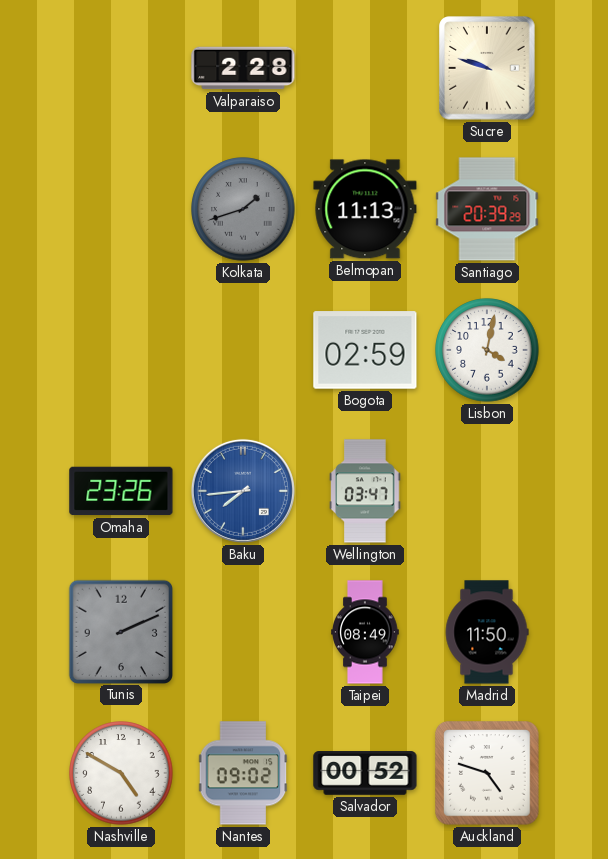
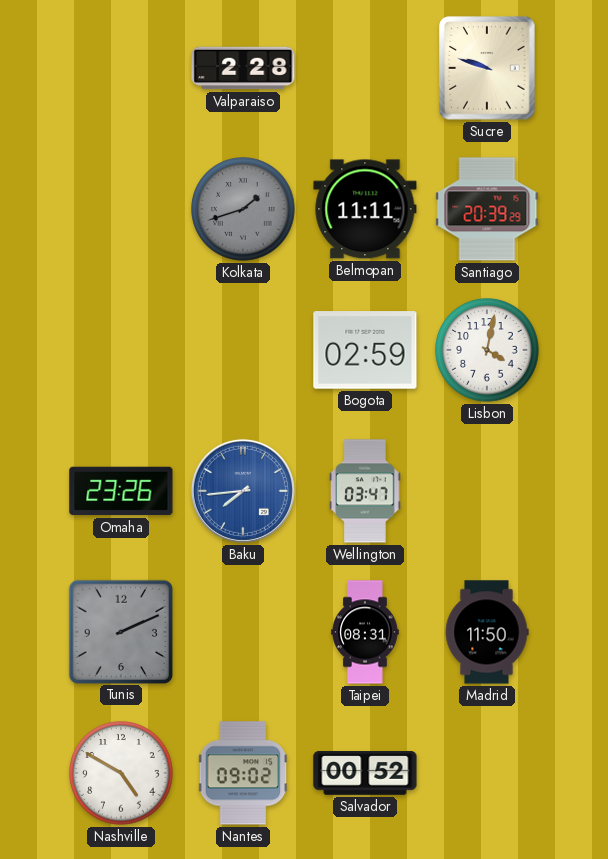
Belmopan: 11:13 -> 11:11 (365, 209)
Taipei: 08:49 -> 08:31 (365, 632)
Auckland: 4:48 -> none (487, 773)
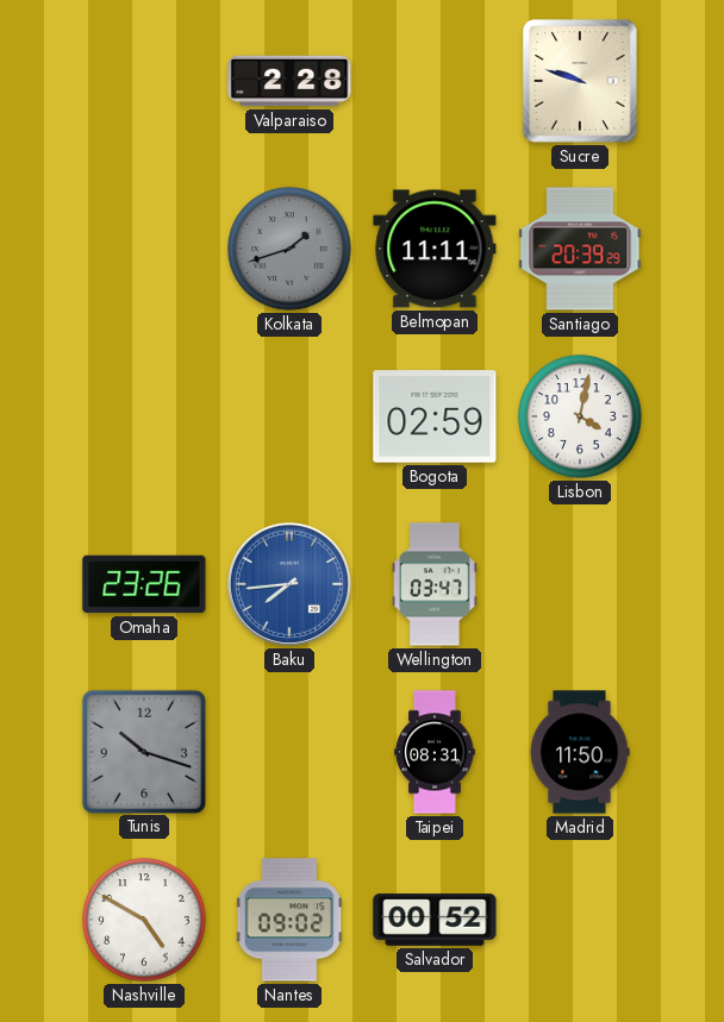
Tunis: 2:11 -> 10:18 (143, 751)
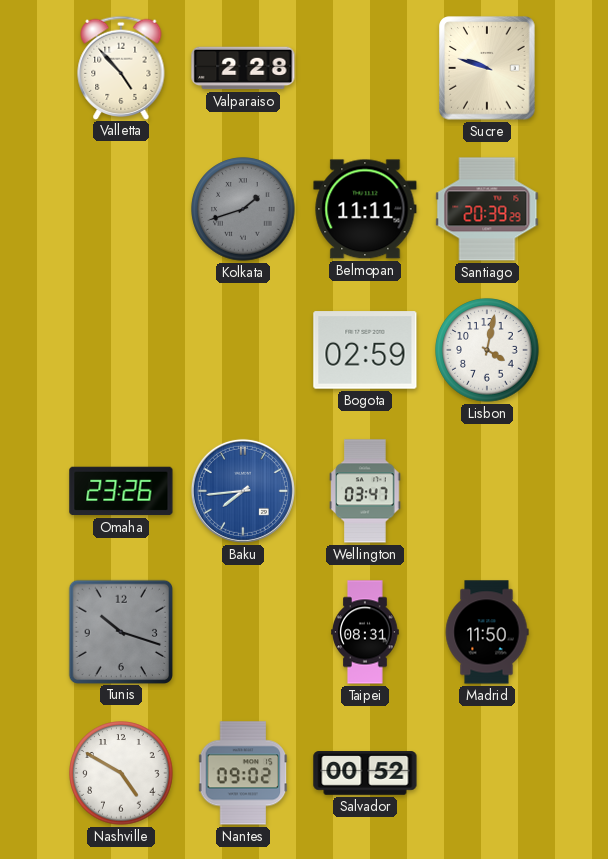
Valletta: none -> 4:53 (121, 67)
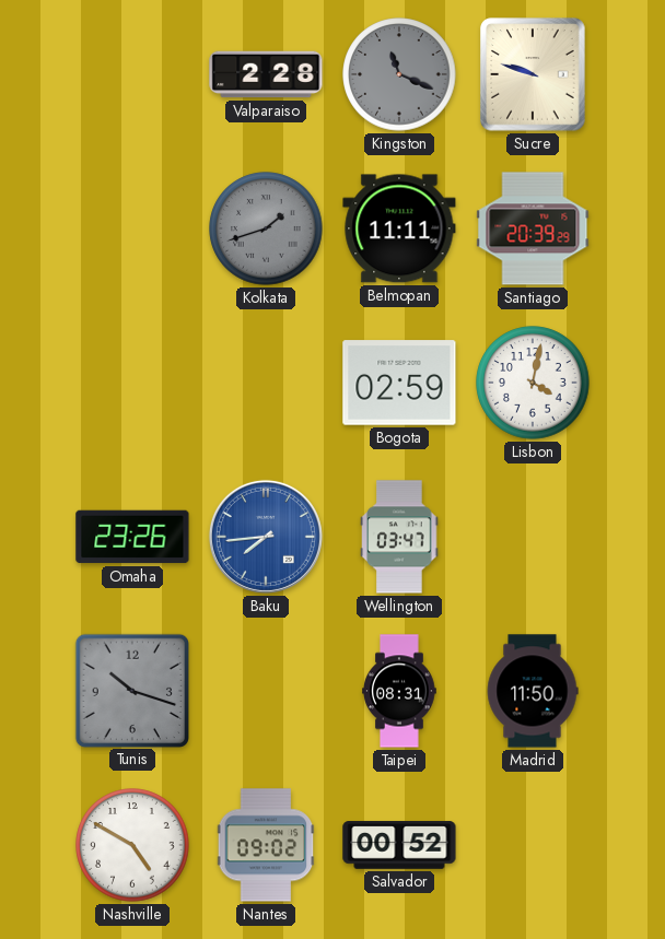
Valletta: 4:53 -> none (121, 67)
Kingston: none -> 11:19 (399, 74)
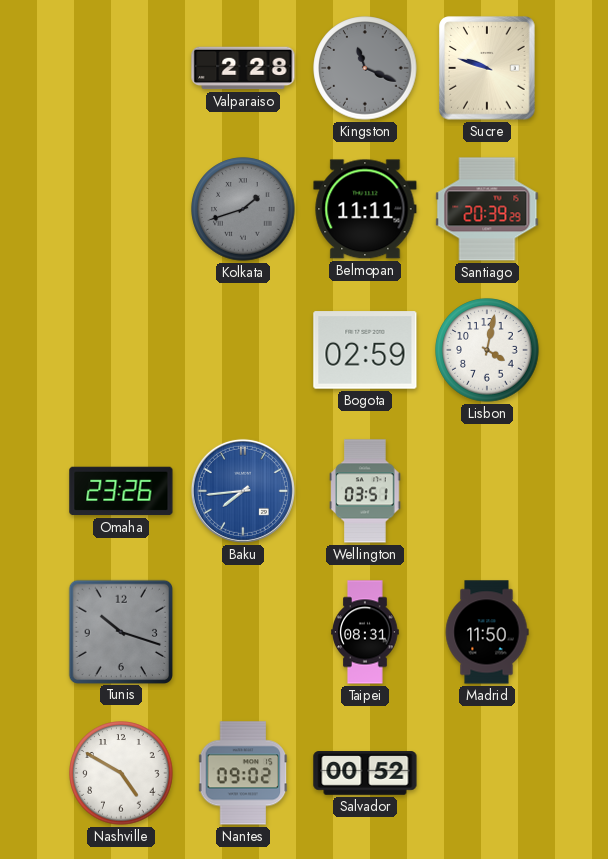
Wellington: 03:47 -> 03:51 (365, 491)
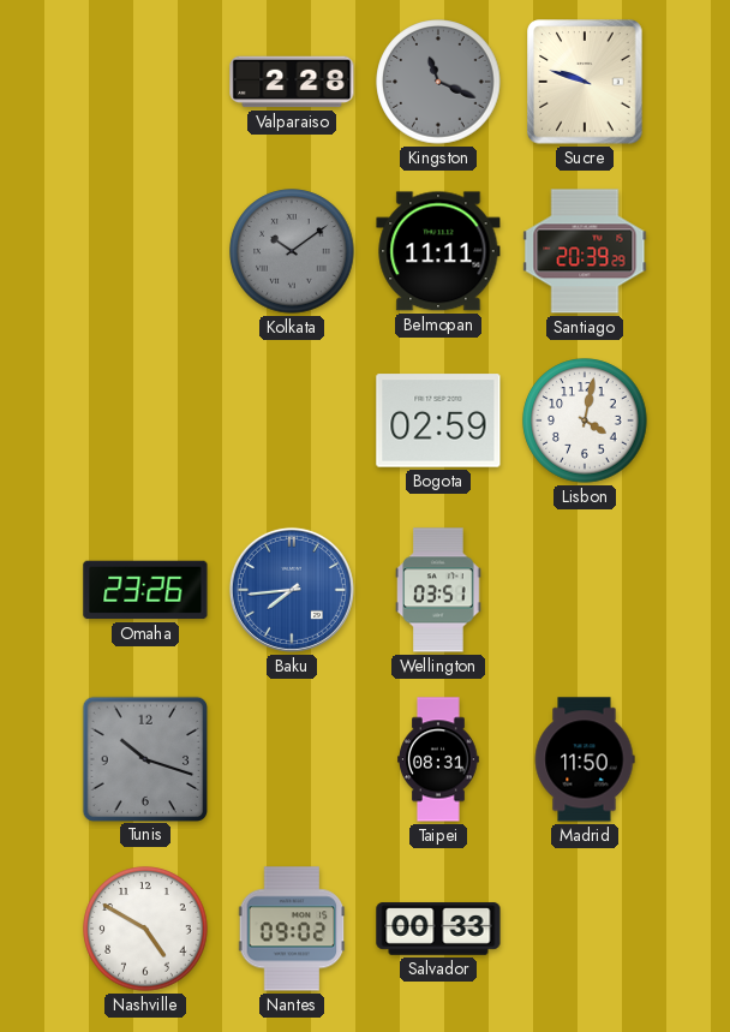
Kolkata: 1:42 -> 10:09 (292, 251)
Salvador: 00:52 -> 00:33 (438, 929)
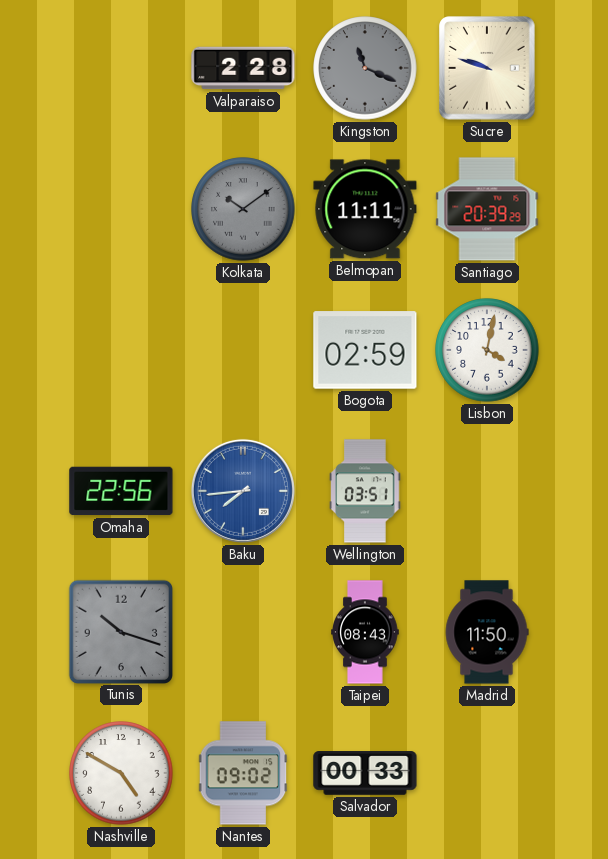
Omaha: 23:26 -> 22:56 (121, 491)
Taipei: 08:31 -> 08:43 (365, 632)
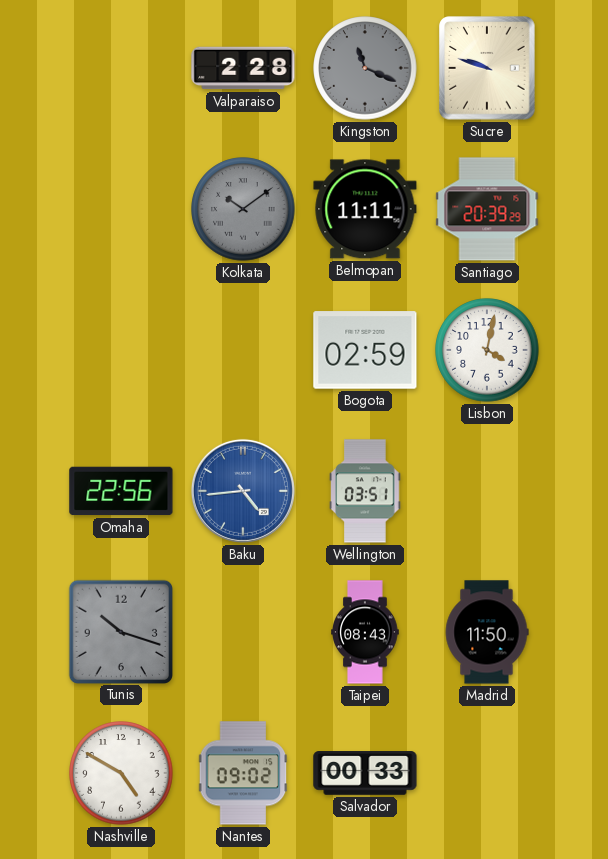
Baku: 7:44 -> 4:44 (243, 491)
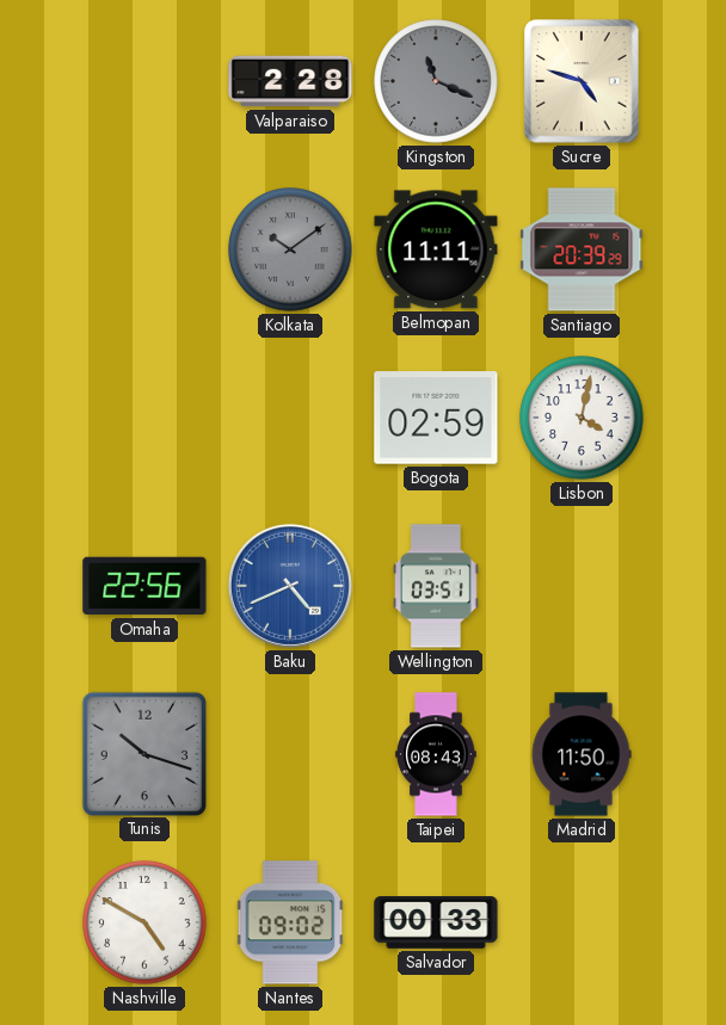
Sucre: 9:48 -> 4:48 (582, 81)
Baku: 4:44 -> 4:41 (290, 586)
